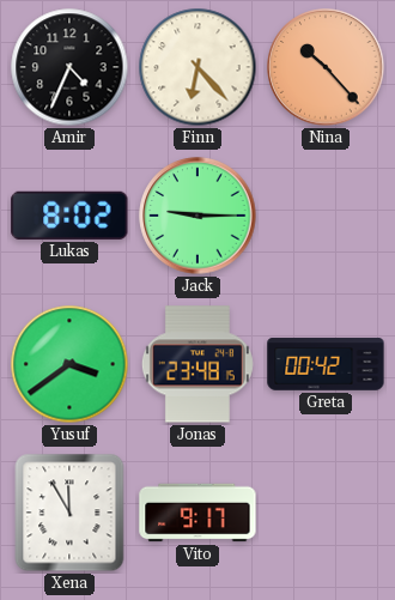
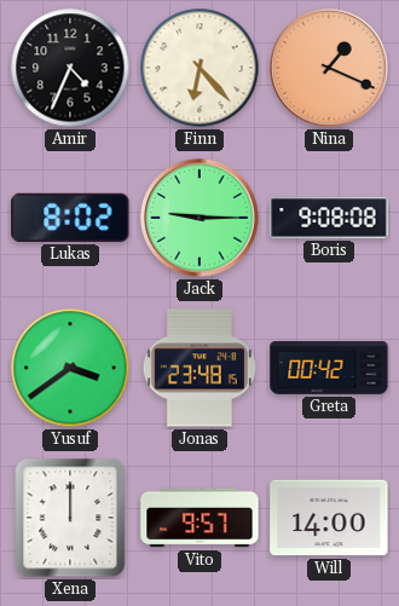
Nina: 10:23 -> 1:19 (329, 68)
Boris: none -> 9:08 (329, 218)
Xena: 11:55 -> 12:00 (70, 518)
Vito: 9:17 -> 9:57 (199, 518)
Will: none -> 14:00 (329, 518)
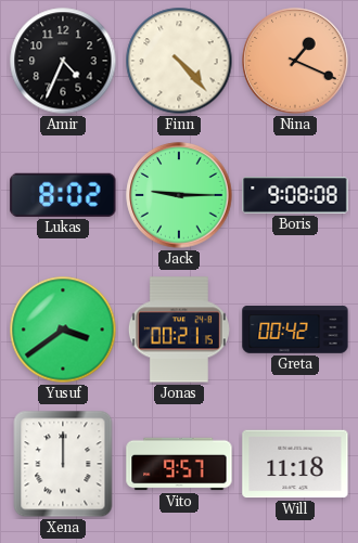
Finn: 6:23 -> 4:23 (179, 61)
Jonas: 23:48 -> 00:21 (179, 329)
Will: 14:00 -> 11:18 (295, 464)
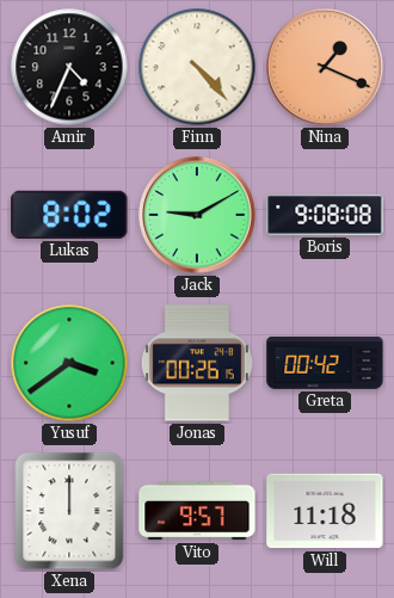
Jack: 9:15 -> 9:10 (197, 215)
Jonas: 00:21 -> 00:26 (197, 363)
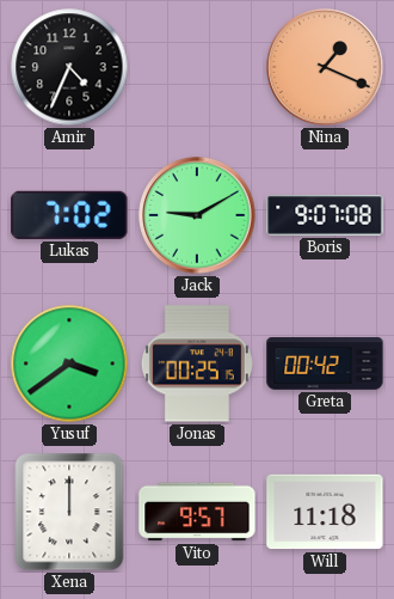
Finn: 4:23 -> none (197, 67)
Lukas: 8:02 -> 7:02 (69, 215)
Boris: 9:08 -> 9:07 (325, 215)
Jonas: 00:26 -> 00:25 (197, 363)
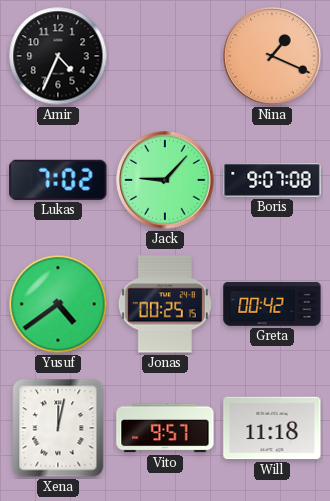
Jack: 9:10 -> 9:07 (165, 180)
Yusuf: 3:39 -> 4:39 (58, 304)
Xena: 12:00 -> 12:02 (58, 428)
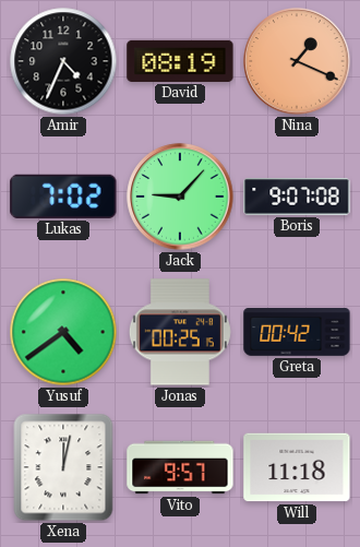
David: none -> 08:19 (180, 61)
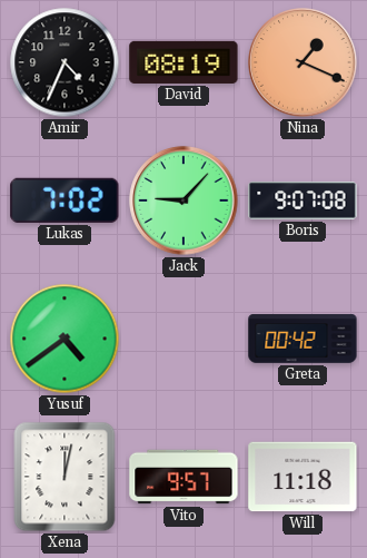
Jonas: 00:25 -> none (180, 332)
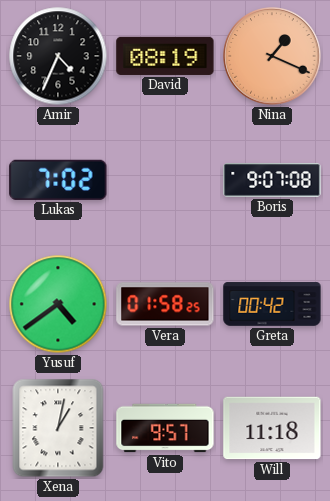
Jack: 9:07 -> none (183, 200)
Vera: none -> 01:58 (165, 304)
Xena: 12:02 -> 1:02 (58, 428)
